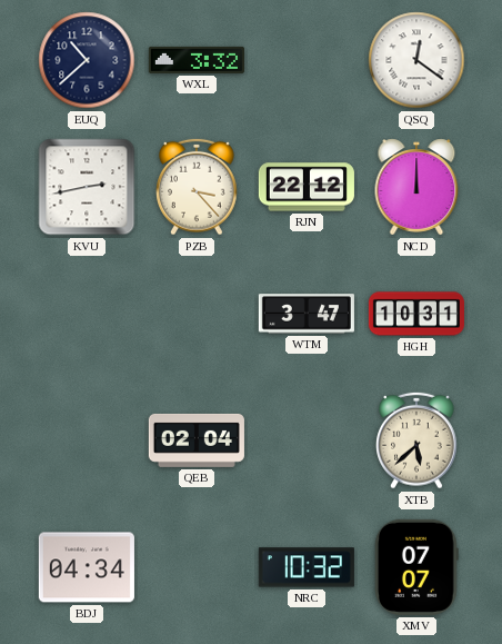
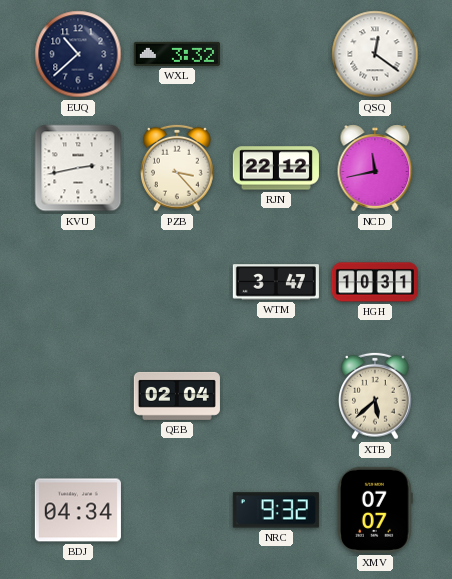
NCD: 12:00 -> 11:43 (375, 168)
NRC: 10:32 -> 9:32 (276, 510)
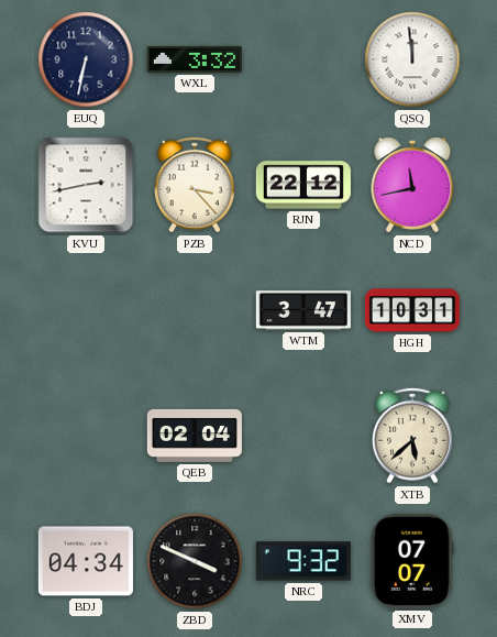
EUQ: 10:38 -> 6:32 (86, 59)
QSQ: 12:21 -> 11:59 (412, 59)
ZBD: none -> 3:49 (195, 561)
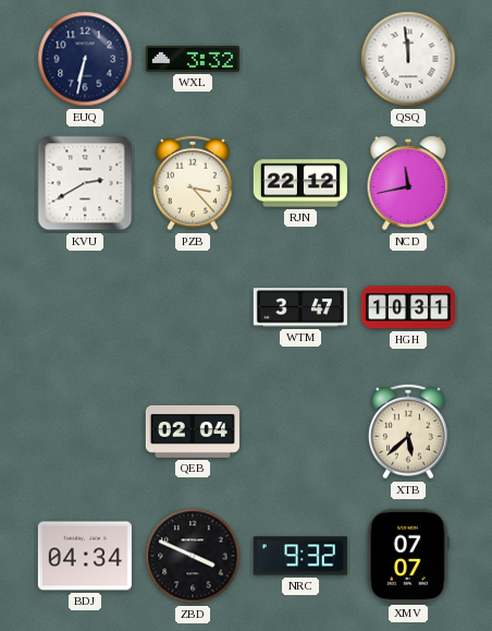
KVU: 2:43 -> 2:40 (85, 183)
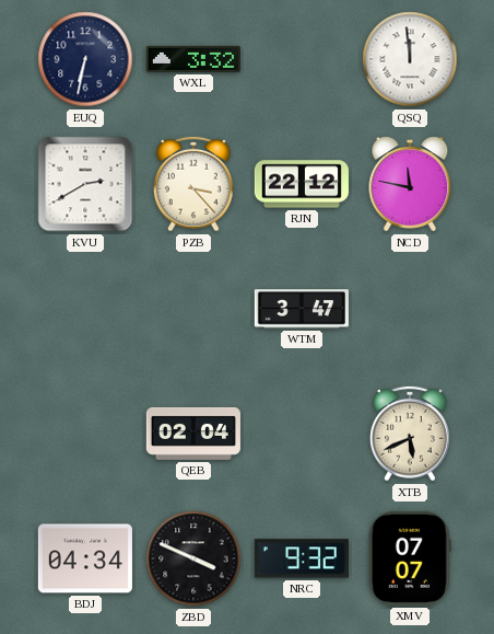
NCD: 11:43 -> 11:47 (410, 184)
HGH: 10:31 -> none (408, 307)
XTB: 5:38 -> 5:41 (411, 434)
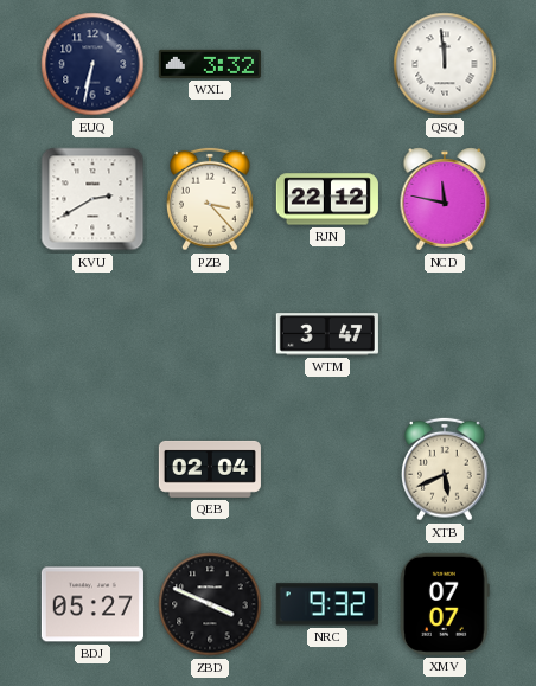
BDJ: 04:34 -> 05:27 (92, 604)
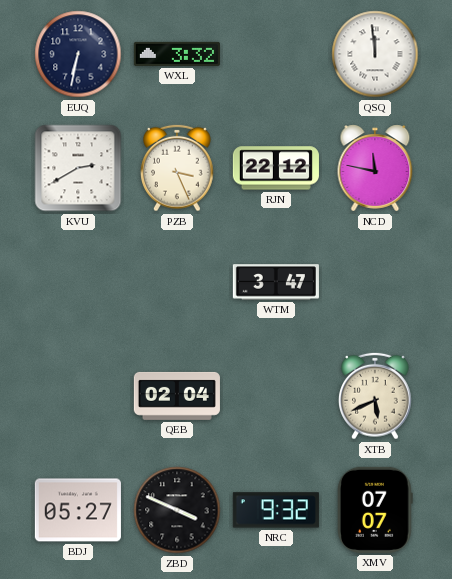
PZB: 3:23 -> 3:26 (178, 168)
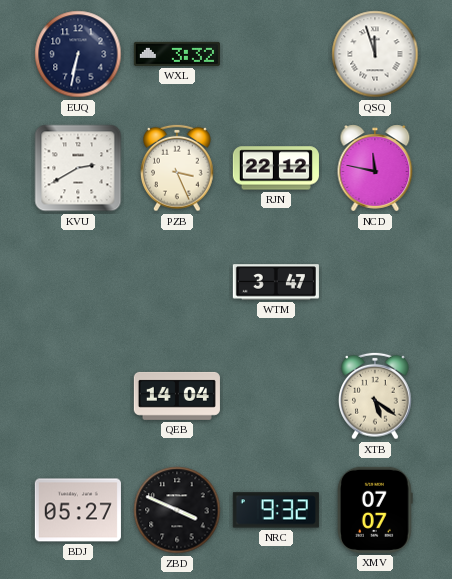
QSQ: 11:59 -> 11:57 (375, 54)
QEB: 02:04 -> 14:04 (177, 396)
XTB: 5:41 -> 5:21 (376, 396)
